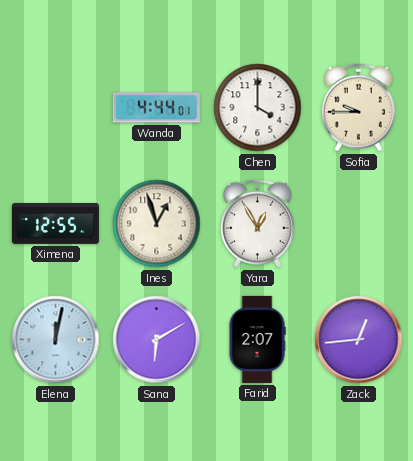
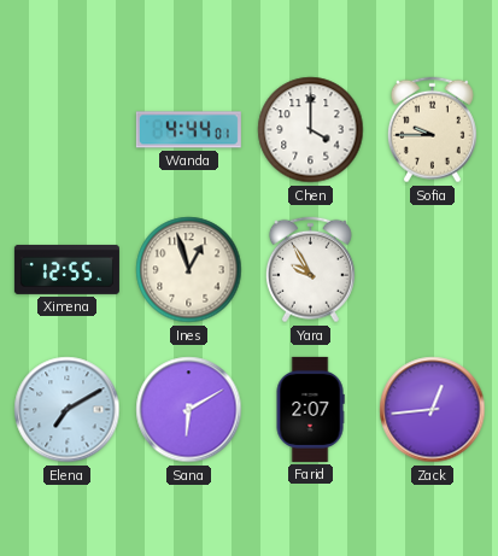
Yara: 12:55 -> 9:55 (310, 270)
Elena: 12:02 -> 7:10 (68, 410)
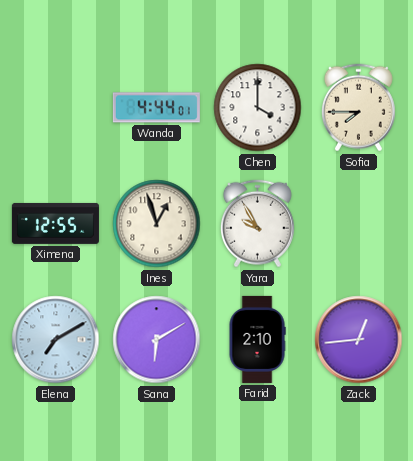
Sofia: 9:45 -> 7:45 (358, 108)
Farid: 2:07 -> 2:10 (257, 339)
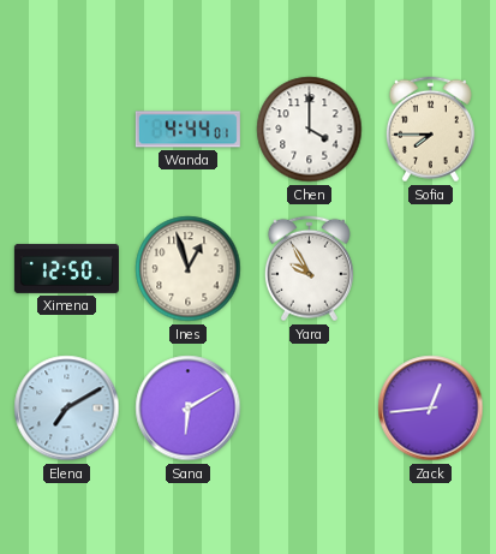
Ximena: 12:55 -> 12:50 (66, 268)
Farid: 2:10 -> none (257, 339)
